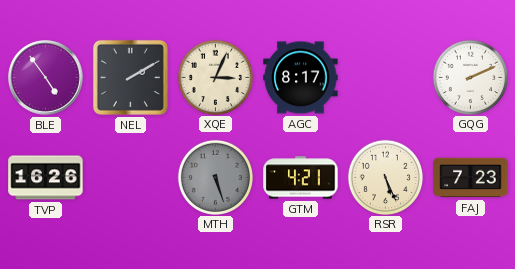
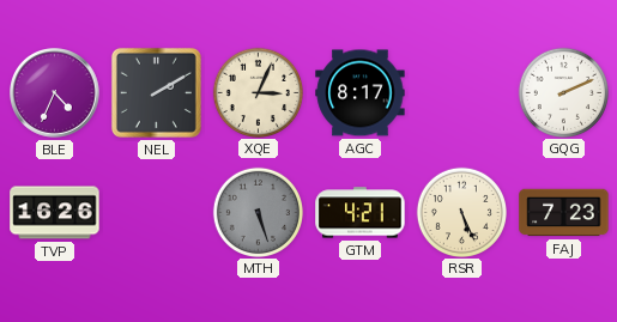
BLE: 4:54 -> 4:34 (55, 93)
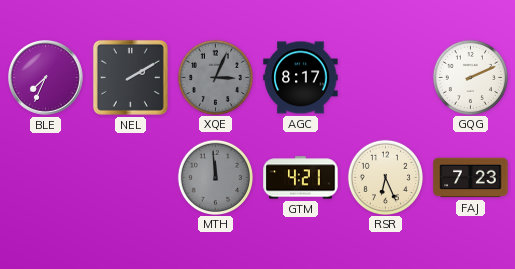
BLE: 4:34 -> 7:34 (46, 78)
XQE dial: cream -> grey (215, 77)
TVP: 16:26 -> none (55, 213)
MTH: 5:27 -> 11:59 (215, 177)
RSR: 5:26 -> 6:26 (385, 177)
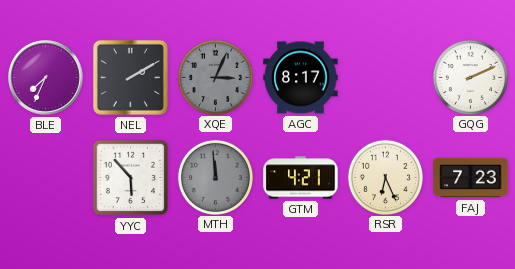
YYC: none -> 5:53 (131, 178)
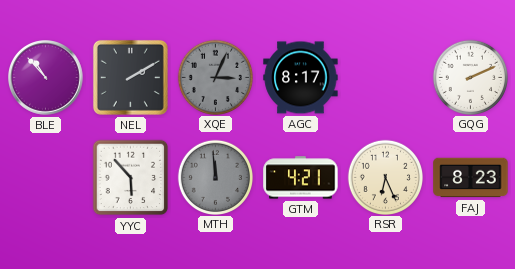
BLE: 7:34 -> 10:53 (46, 78)
FAJ: 7:23 -> 8:23 (471, 178)
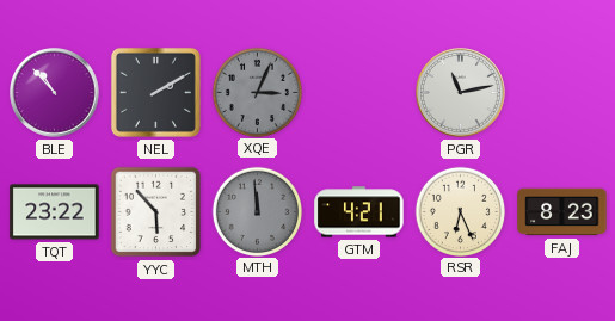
AGC: 8:17 -> none (301, 78)
PGR: none -> 11:13 (461, 93)
GQG: 2:11 -> none (470, 77)
TQT: none -> 23:22 (55, 212)
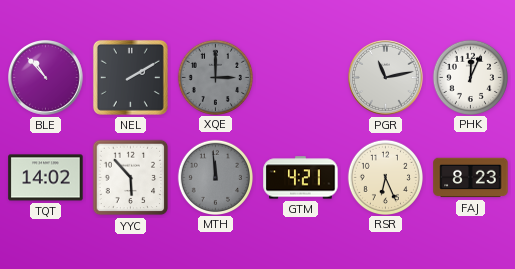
XQE: 3:04 -> 3:00 (215, 77)
PHK: none -> 12:04 (470, 77)
TQT: 23:22 -> 14:02 (46, 178)
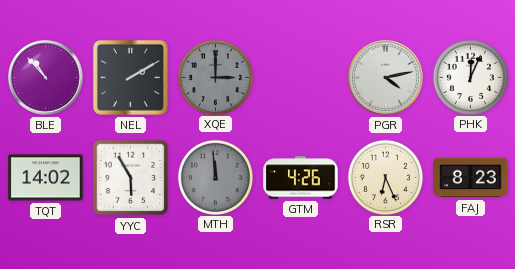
PGR: 11:13 -> 4:13 (386, 78)
YYC: 5:53 -> 5:55 (131, 178)
GTM: 4:21 -> 4:26 (301, 178)
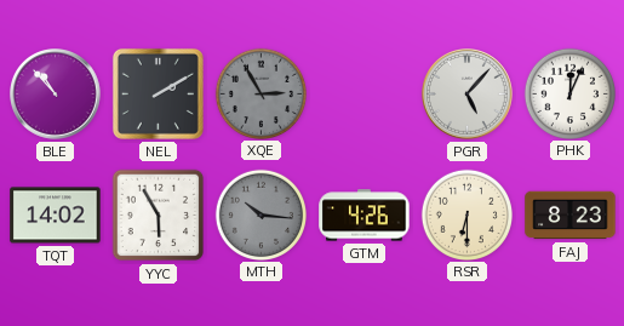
XQE: 3:00 -> 2:55 (261, 93)
PGR: 4:13 -> 5:07 (468, 95)
MTH: 11:59 -> 10:16 (261, 215)
RSR: 6:26 -> 6:30 (466, 215)
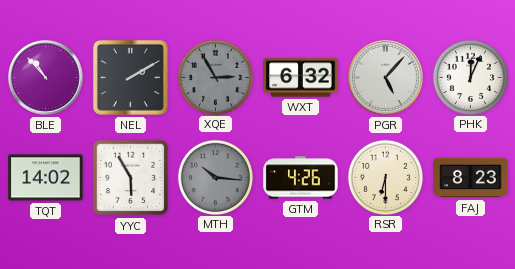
WXT: none -> 6:32 (301, 78)
